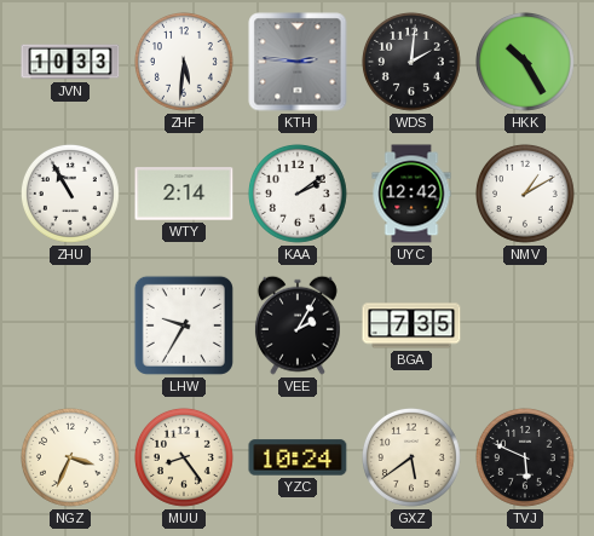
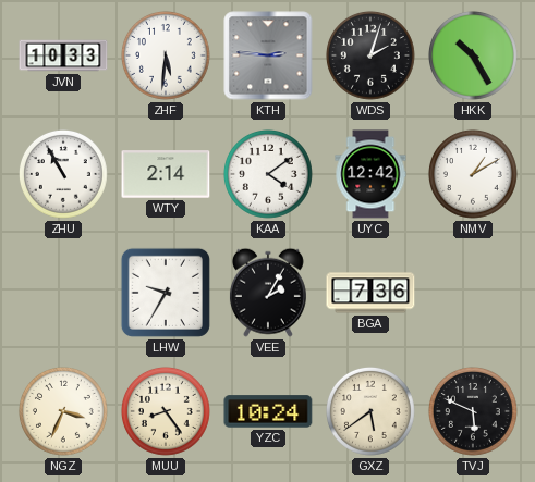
WDS: 2:01 -> 2:03 (370, 55)
KAA: 2:09 -> 4:09 (268, 174)
BGA: 7:35 -> 7:36 (370, 293)
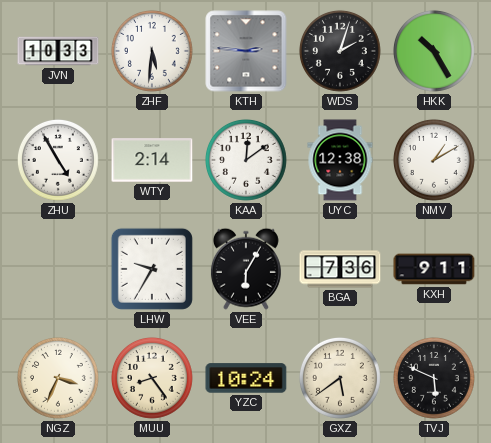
ZHU: 10:55 -> 4:55 (58, 160)
KAA: 4:09 -> 12:09 (246, 160)
UYC: 12:42 -> 12:38 (340, 160)
VEE: 2:05 -> 6:05 (246, 269)
KXH: none -> 9:11 (434, 269)
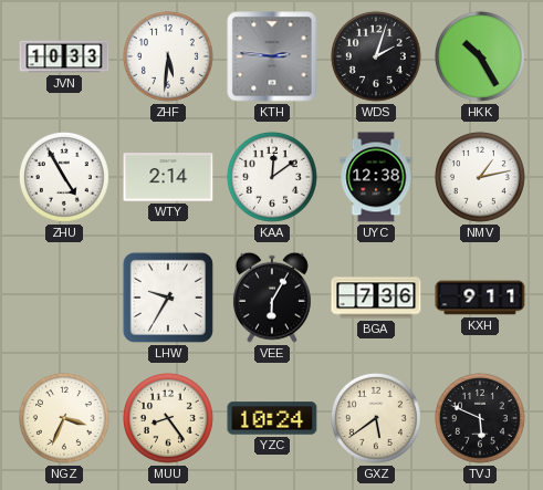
NMV: 1:10 -> 1:13 (480, 177)
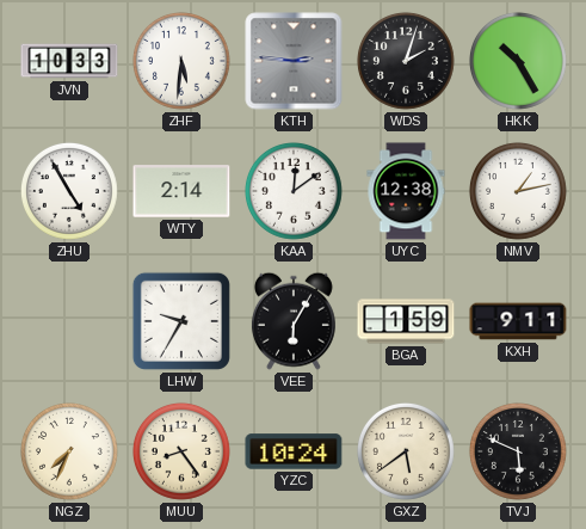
BGA: 7:36 -> 1:59 (406, 321)
NGZ: 3:34 -> 7:34 (69, 451)
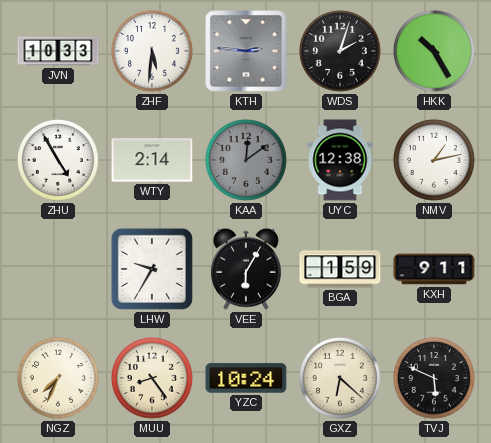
KAA dial: white -> grey (246, 160)
GXZ: 5:39 -> 6:22 (340, 378)
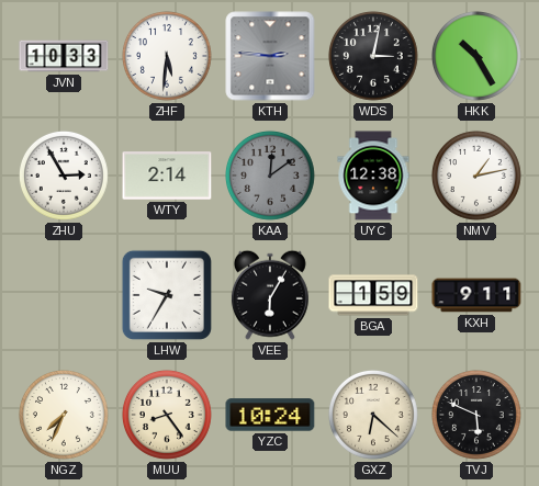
WDS: 2:03 -> 3:02 (373, 56)
ZHU: 4:55 -> 2:55 (64, 176)
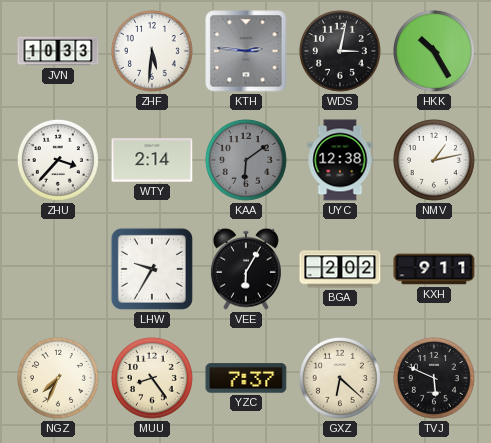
ZHU: 2:55 -> 3:37 (58, 160)
KAA: 12:09 -> 6:09 (246, 160)
BGA: 1:59 -> 2:02 (340, 269)
YZC: 10:24 -> 7:37 (246, 378)
